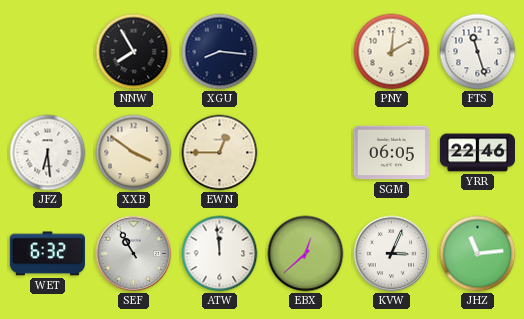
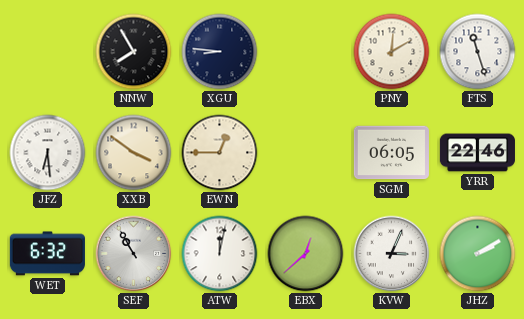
XGU: 8:16 -> 8:46 (220, 52)
ATW: 11:59 -> 12:02 (220, 254)
JHZ: 11:14 -> 2:10 (478, 254)
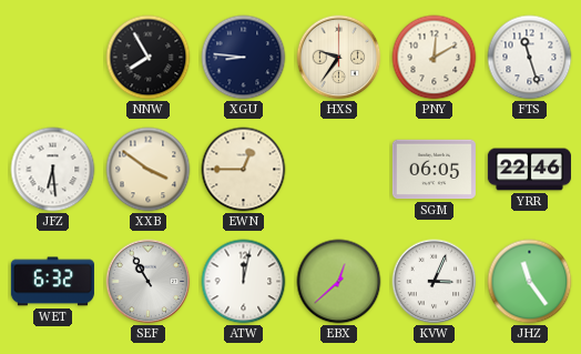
HXS: none -> 9:36 (339, 58)
JHZ: 2:10 -> 11:24 (530, 282)
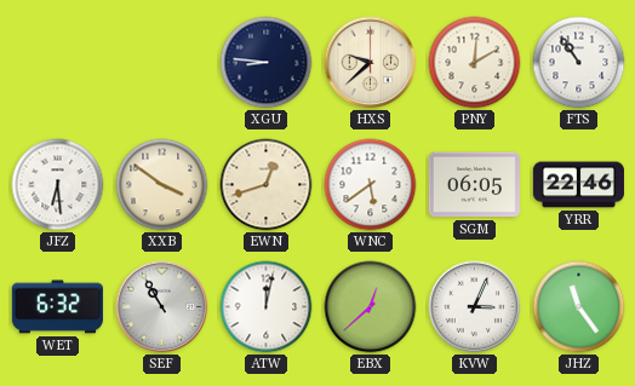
NNW: 7:55 -> none (149, 58)
HXS: 9:36 -> 9:38 (371, 63)
FTS: 11:27 -> 10:54 (579, 63)
EWN: 12:45 -> 12:42 (267, 185)
WNC: none -> 5:39 (371, 185)
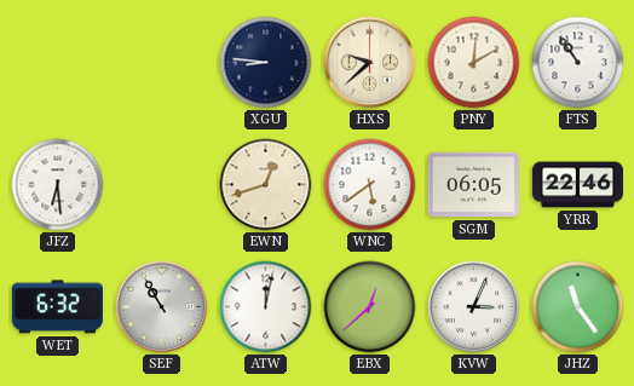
XXB: 3:51 -> none (162, 185)
